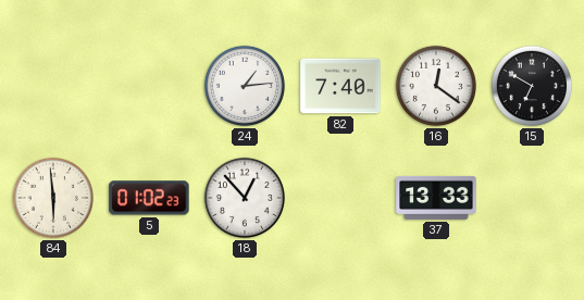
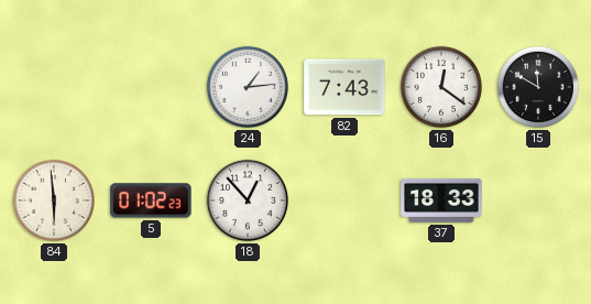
82: 7:40 -> 7:43 (344, 87)
15: 6:50 -> 11:50 (538, 87)
37: 13:33 -> 18:33 (441, 200)
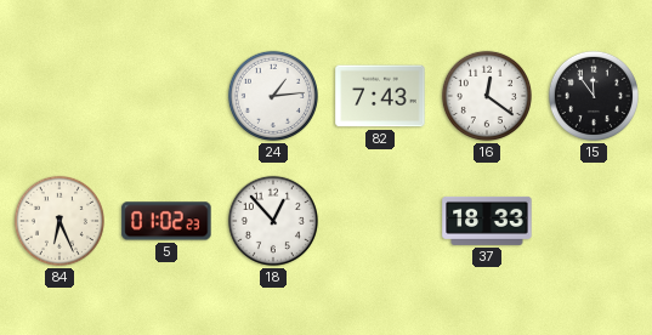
15: 11:50 -> 11:54 (594, 96)
84: 5:59 -> 6:26 (59, 221)
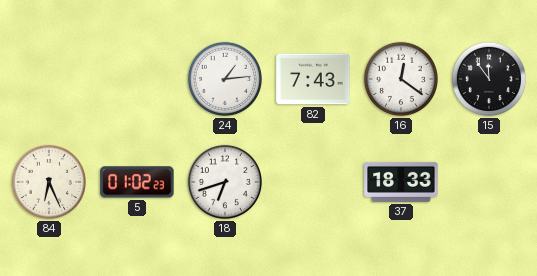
18: 12:53 -> 6:42 (225, 182)
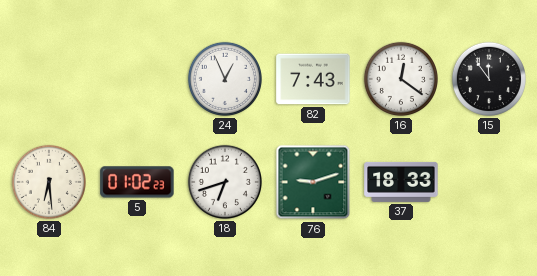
24: 1:14 -> 12:56 (225, 79)
84: 6:26 -> 6:29 (49, 182)
76: none -> 9:12 (313, 182)
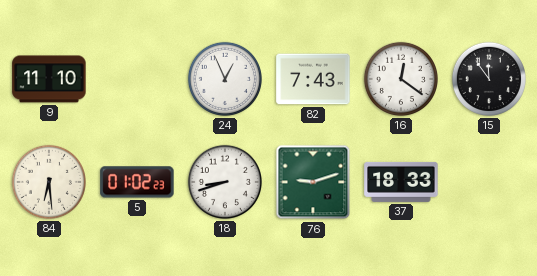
9: none -> 11:10 (49, 79)
18: 6:42 -> 8:42 (225, 182)
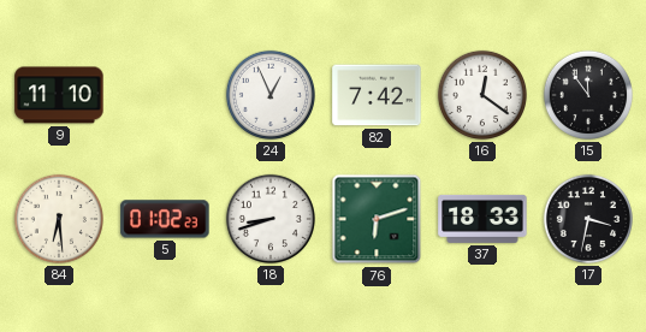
82: 7:43 -> 7:42 (377, 95)
76: 9:12 -> 6:12 (377, 219)
17: none -> 3:32 (588, 219)
